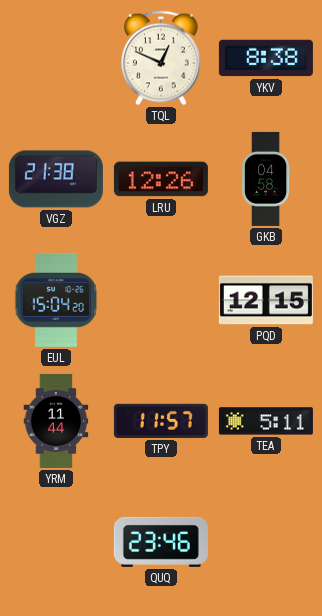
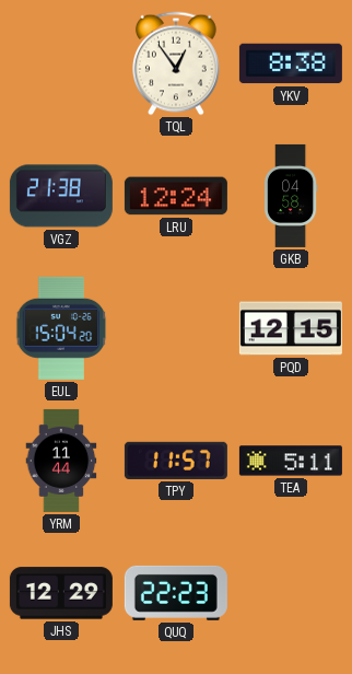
TQL: 12:49 -> 12:54 (177, 63)
LRU: 12:26 -> 12:24 (176, 196)
JHS: none -> 12:29 (61, 593)
QUQ: 23:46 -> 22:23 (176, 593)
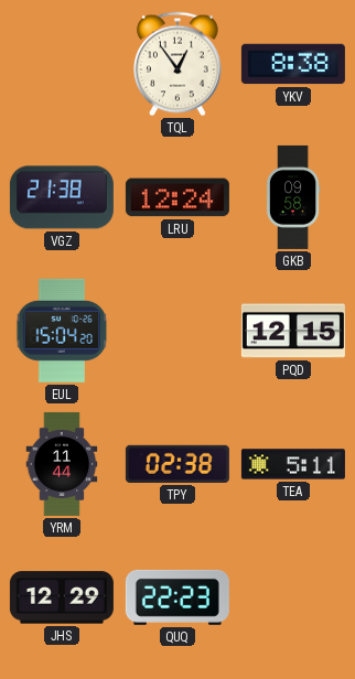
GKB: 04:58 -> 09:58 (293, 197)
TPY: 11:57 -> 02:38 (177, 464)
